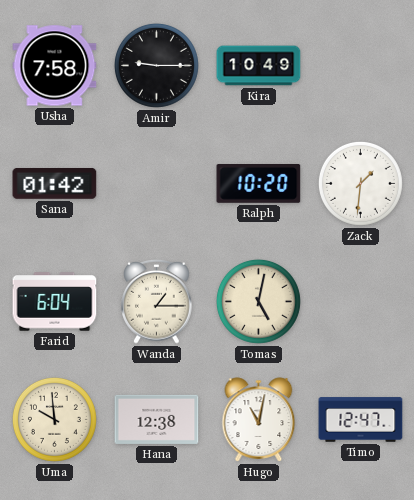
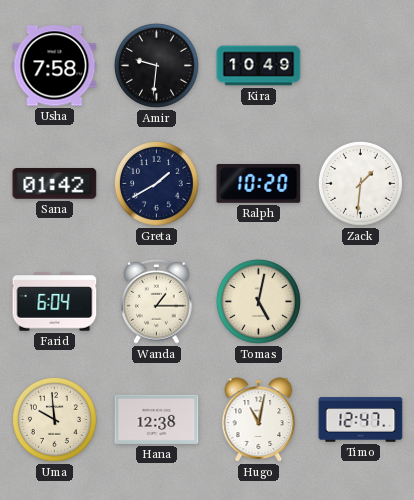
Amir: 9:15 -> 9:31 (156, 65)
Greta: none -> 1:40 (156, 183)
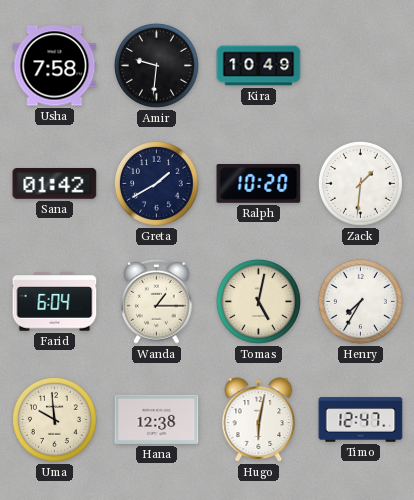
Henry: none -> 7:35 (360, 301)
Hugo: 11:02 -> 6:02 (259, 420)
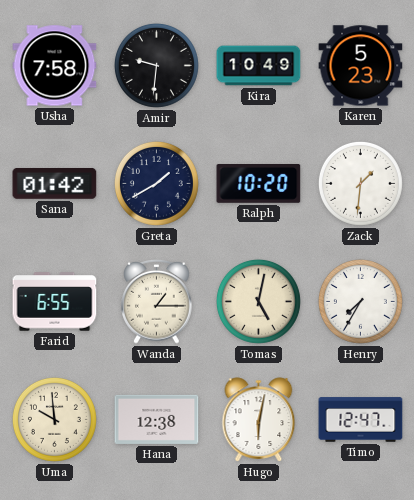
Karen: none -> 5:23 (361, 66)
Farid: 6:04 -> 6:55 (55, 302)
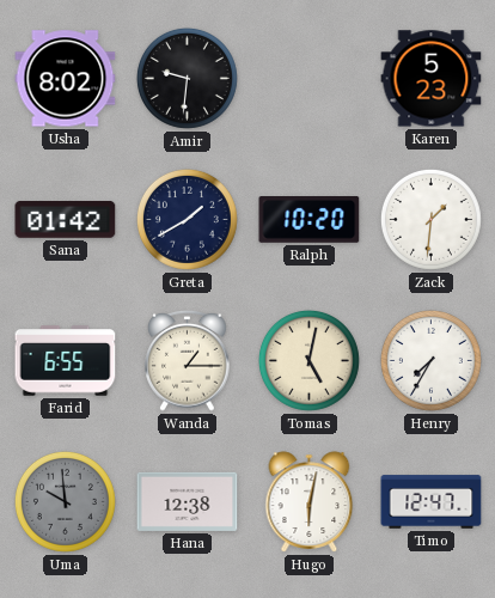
Usha: 7:58 -> 8:02 (66, 79)
Kira: 10:49 -> none (259, 66)
Uma dial: cream -> grey (65, 501)
